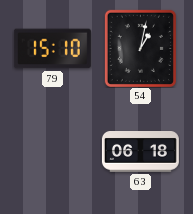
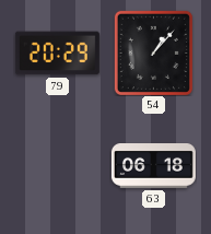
79: 15:10 -> 20:29 (57, 54)
54: 1:02 -> 1:07 (153, 52)
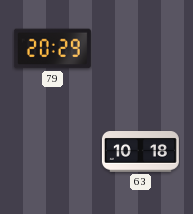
54: 1:07 -> none (153, 52)
63: 06:18 -> 10:18 (140, 152)
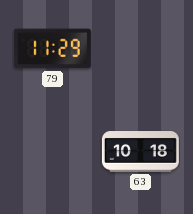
79: 20:29 -> 11:29 (52, 49)
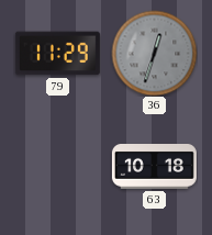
36: none -> 12:33 (154, 53)
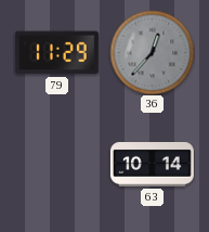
36: 12:33 -> 12:37 (152, 52)
63: 10:18 -> 10:14 (152, 165)
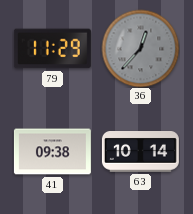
41: none -> 09:38 (52, 152)
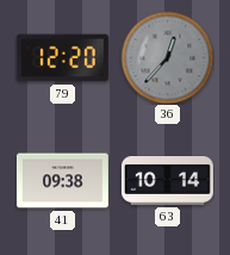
79: 11:29 -> 12:20 (62, 58)
